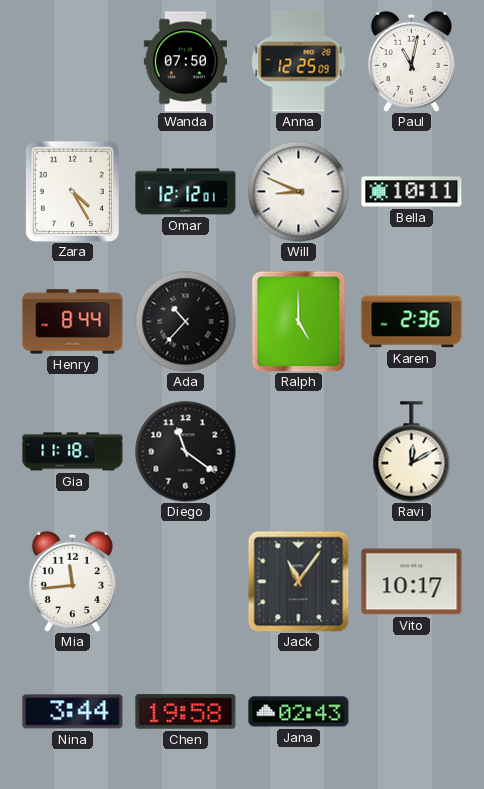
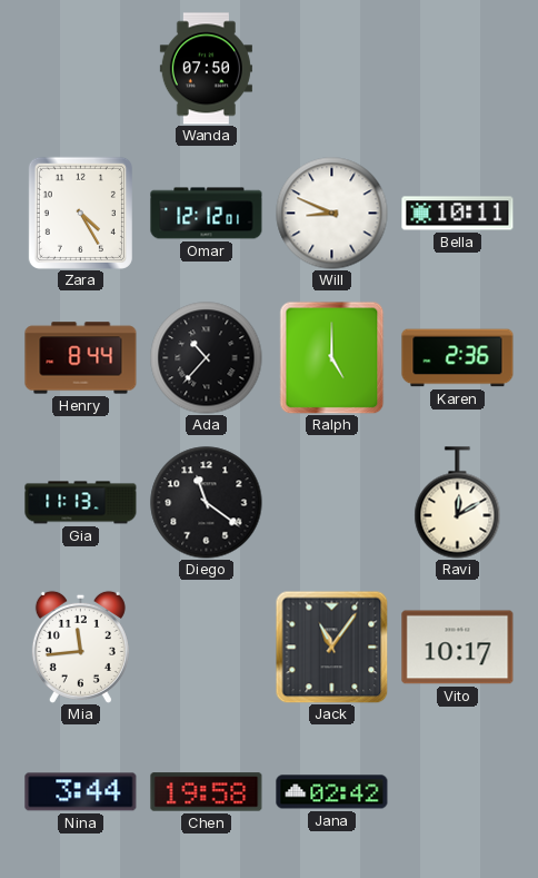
Anna: 12:25 -> none (299, 62)
Paul: 11:02 -> none (411, 61)
Gia: 11:18 -> 11:13 (81, 503)
Jana: 02:43 -> 02:42 (332, 792)
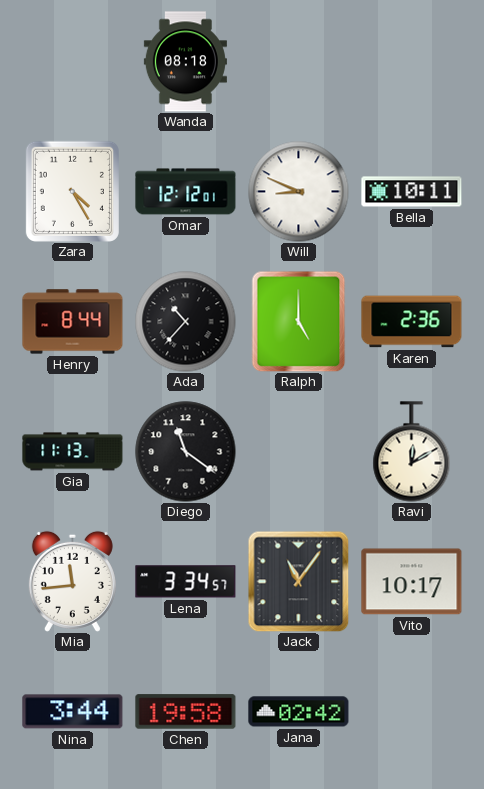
Wanda: 07:50 -> 08:18 (185, 62)
Lena: none -> 3:34 (186, 582)
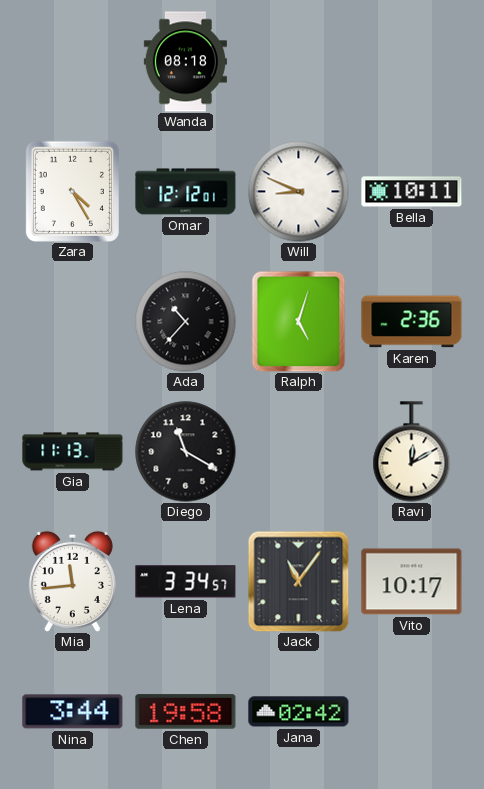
Henry: 8:44 -> none (73, 322)
Ralph: 5:00 -> 5:03 (299, 321)
Diego: 11:21 -> 11:20 (186, 452)
